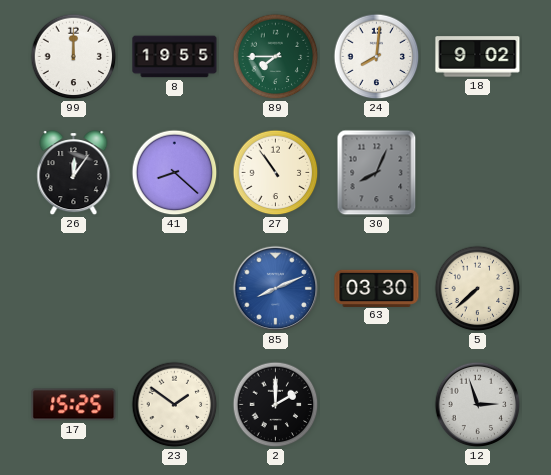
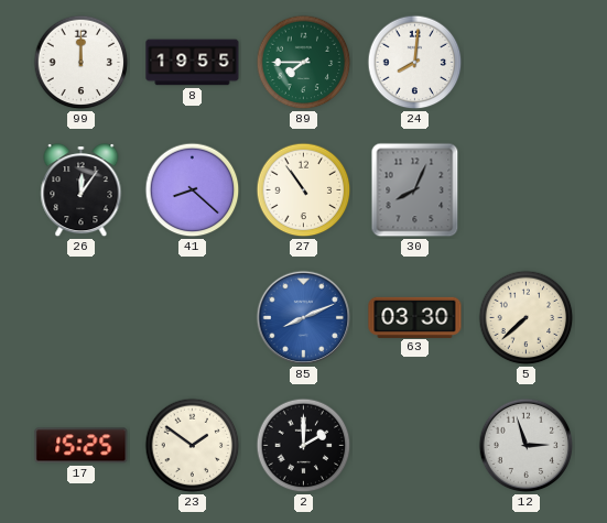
18: 9:02 -> none (478, 57)
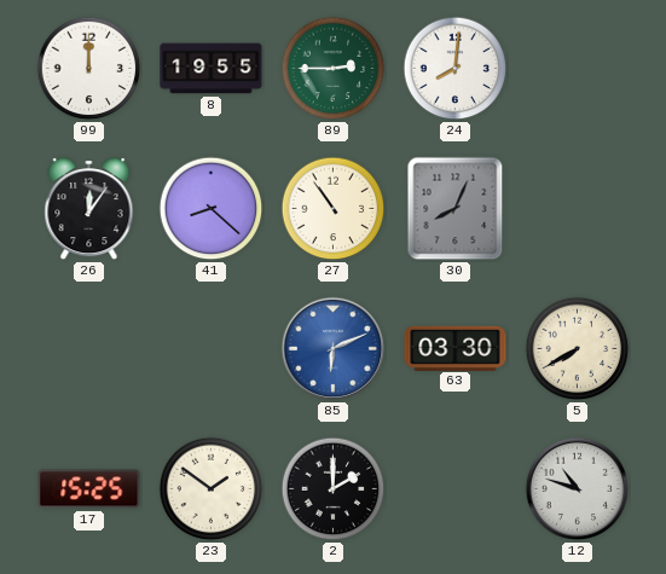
89: 7:45 -> 2:45 (334, 69)
85: 8:11 -> 6:11 (334, 349)
5: 7:38 -> 7:40 (578, 349)
12: 2:57 -> 10:48 (578, 489)
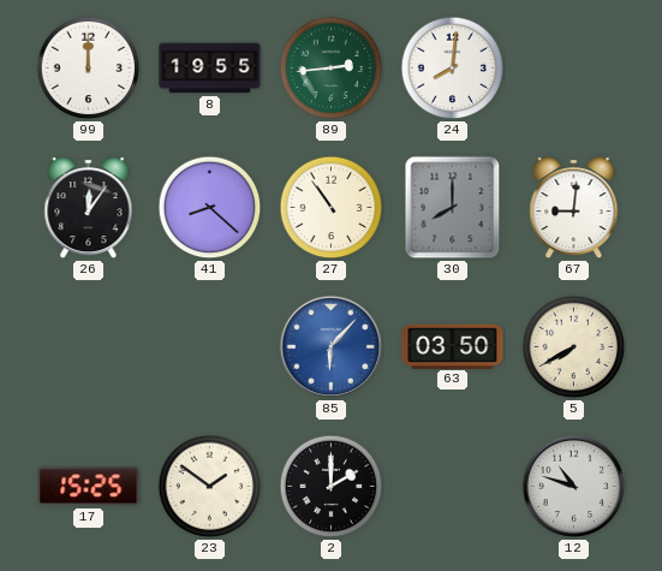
89: 2:45 -> 2:44 (332, 69)
30: 8:04 -> 8:00 (453, 208)
67: none -> 9:01 (574, 209)
85: 6:11 -> 6:07 (332, 347)
63: 03:30 -> 03:50 (453, 346)
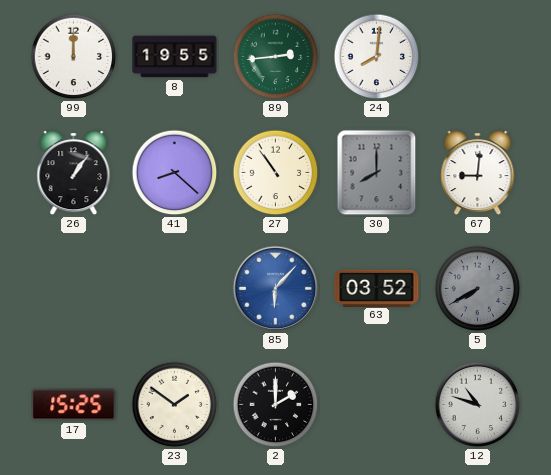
26: 12:06 -> 1:06 (74, 174)
63: 03:50 -> 03:52 (377, 288)
5 dial: cream -> grey (478, 289)
